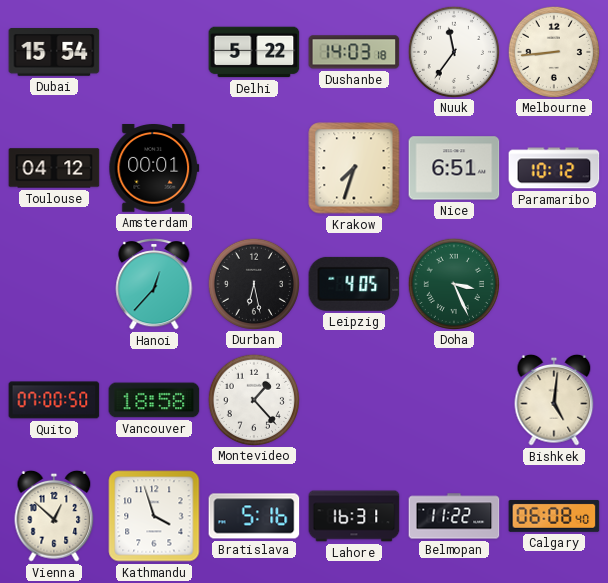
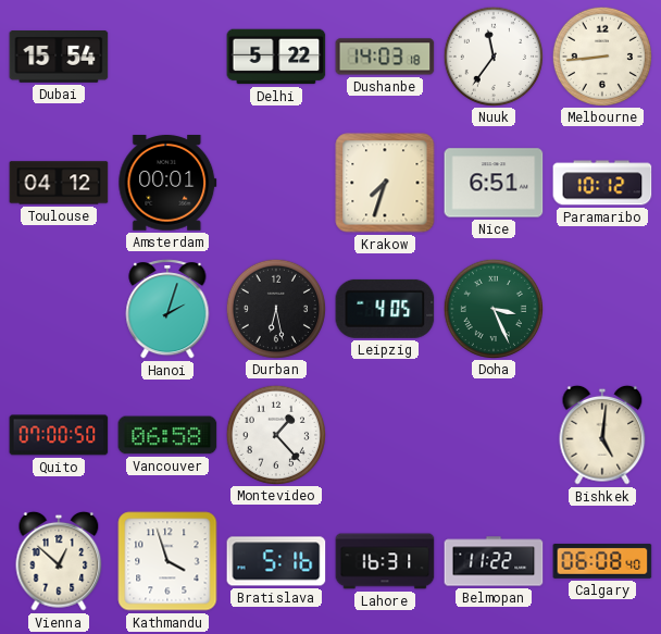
Hanoi: 12:37 -> 2:03 (167, 309)
Vancouver: 18:58 -> 06:58 (167, 435)
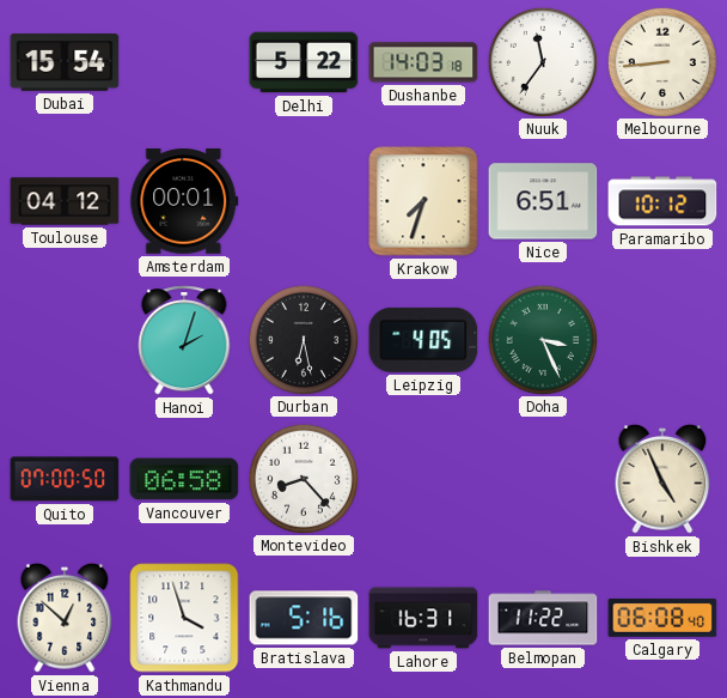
Montevideo: 1:23 -> 8:23 (303, 478)
Bishkek: 5:01 -> 4:56 (662, 479)
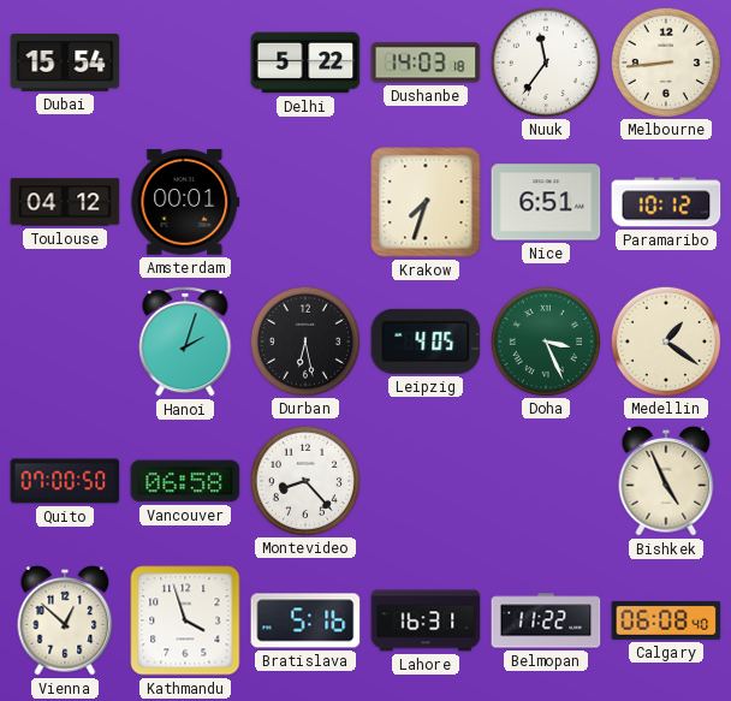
Medellin: none -> 1:21 (665, 340)
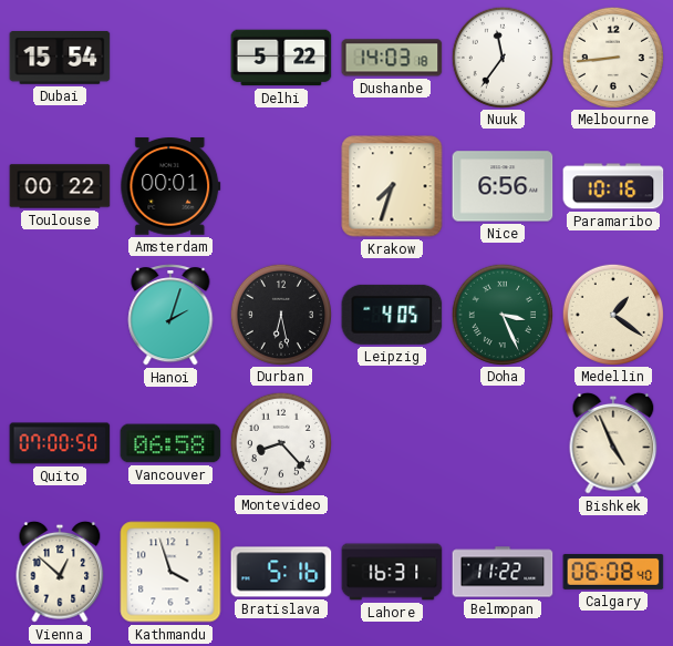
Toulouse: 04:12 -> 00:22 (60, 186)
Nice: 6:51 -> 6:56 (503, 186)
Paramaribo: 10:12 -> 10:16 (613, 186)
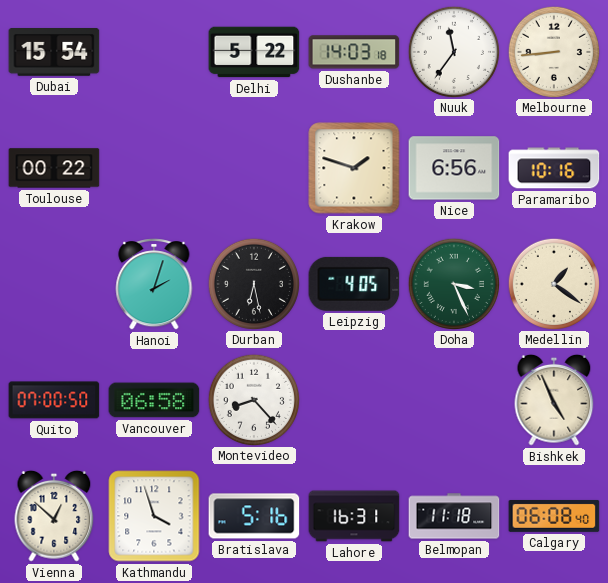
Amsterdam: 00:01 -> none (170, 187)
Krakow: 7:33 -> 1:48 (354, 168)
Belmopan: 11:22 -> 11:18 (454, 516)
